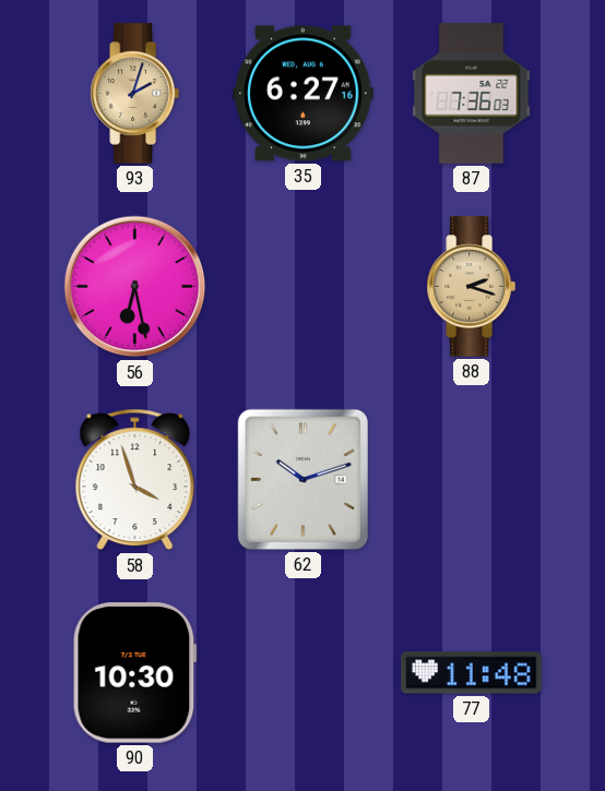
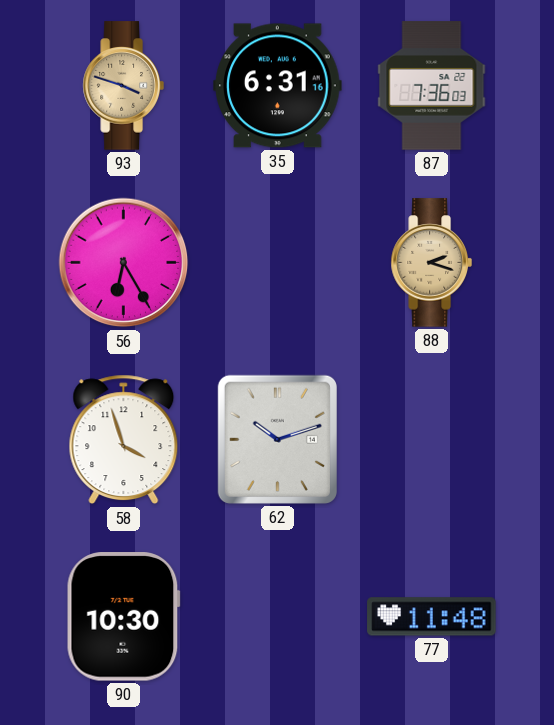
93: 2:03 -> 3:48 (123, 86)
35: 6:27 -> 6:31 (278, 86)
56: 6:28 -> 6:25 (124, 263)
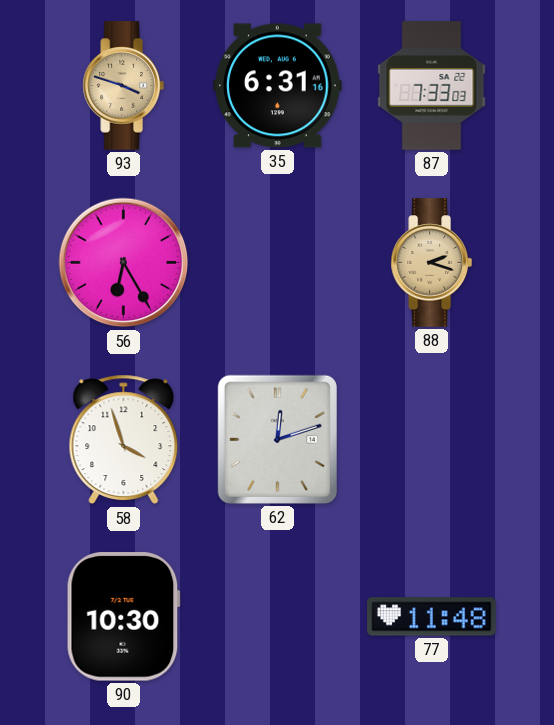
87: 7:36 -> 7:33 (432, 86)
62: 10:12 -> 12:12 (277, 439)
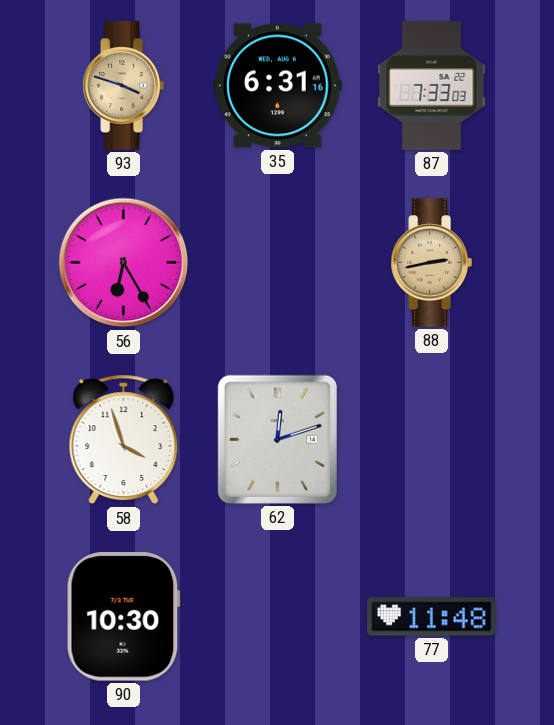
88: 2:18 -> 2:43 (431, 263)
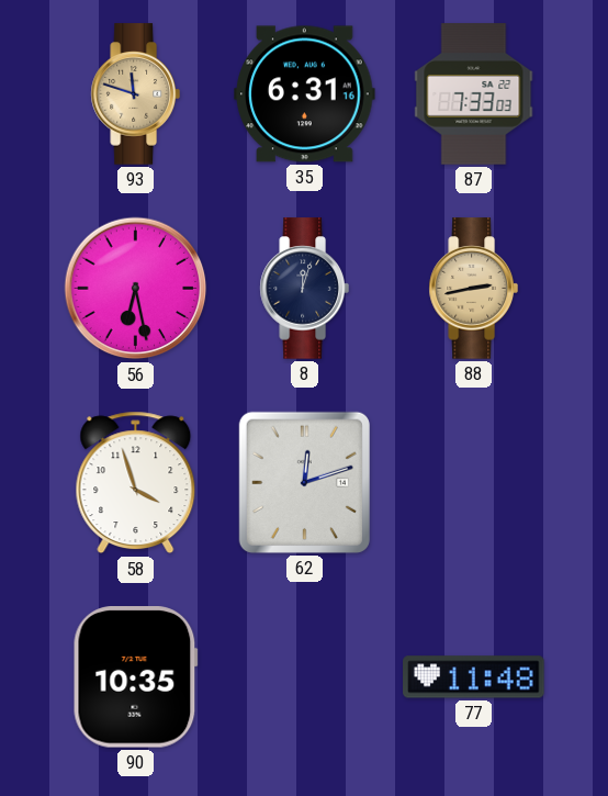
93: 3:48 -> 11:48 (135, 94)
56: 6:25 -> 6:28 (136, 289)
8: none -> 12:03 (304, 289)
90: 10:30 -> 10:35 (135, 677)
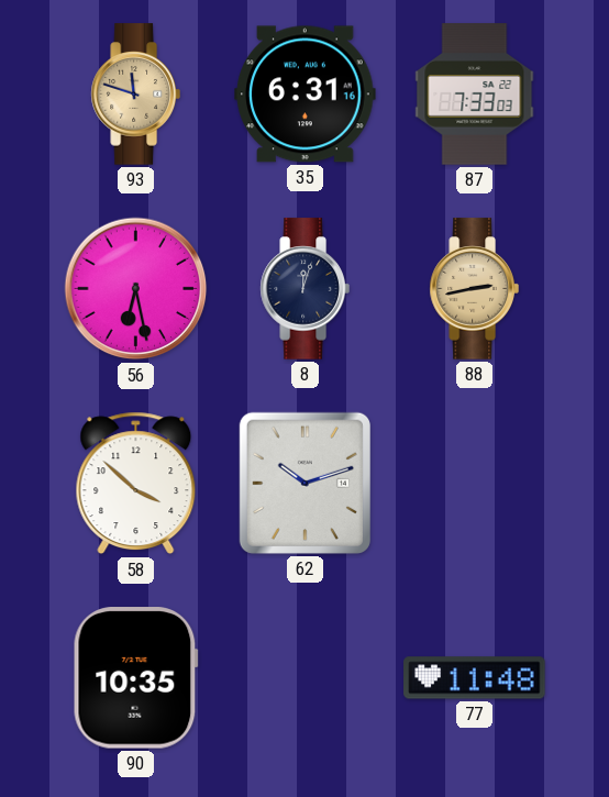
58: 3:57 -> 3:52 (136, 484)
62: 12:12 -> 10:12 (304, 483)
